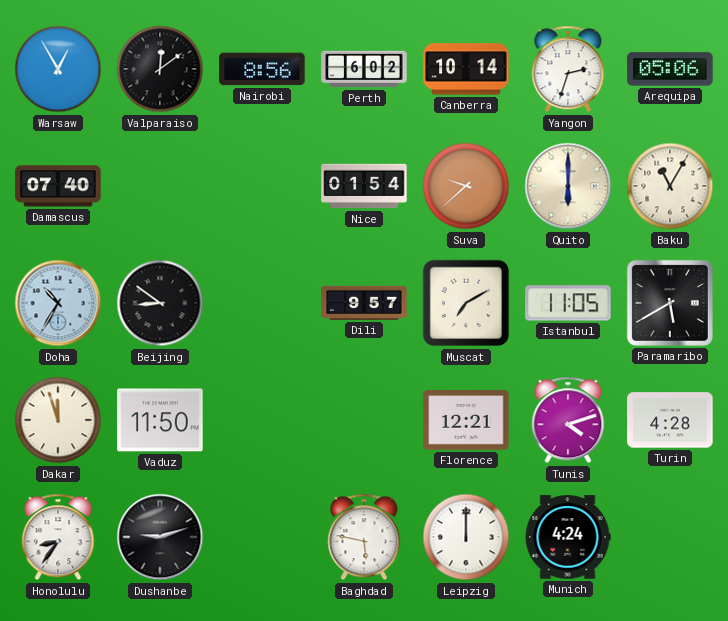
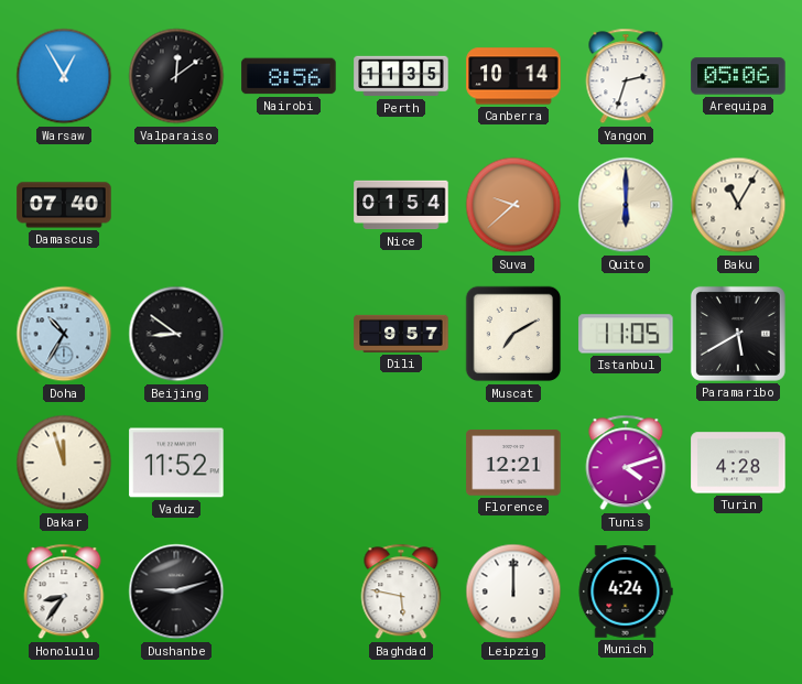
Perth: 6:02 -> 11:35 (401, 76)
Vaduz: 11:50 -> 11:52 (176, 463)
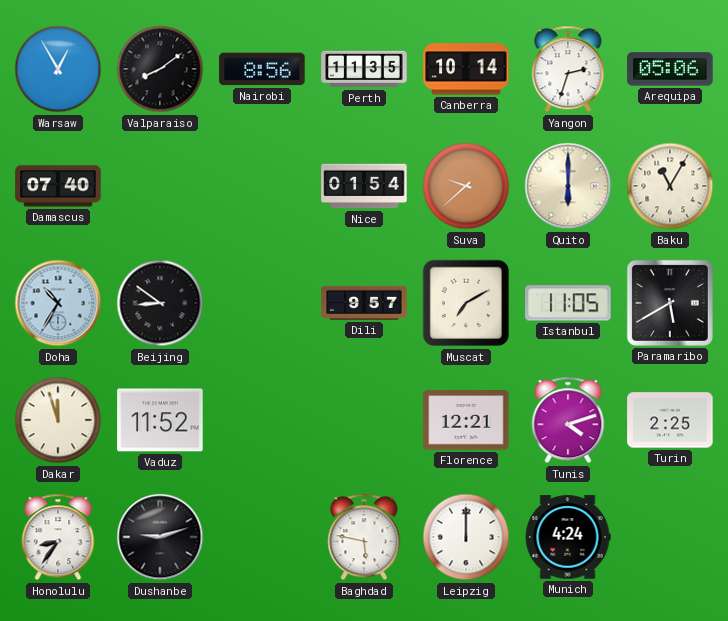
Valparaiso: 12:09 -> 8:09 (160, 69)
Turin: 4:28 -> 2:25 (670, 420)
